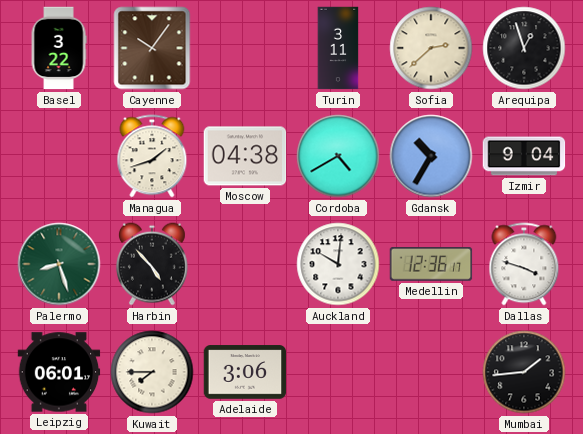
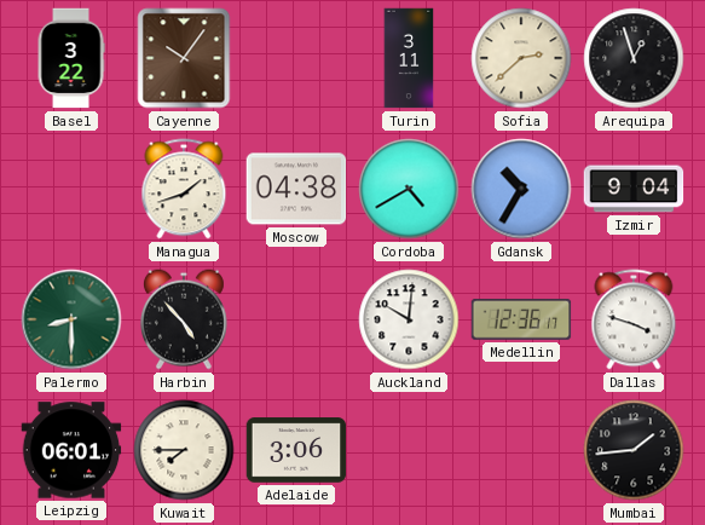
Palermo: 8:27 -> 8:30 (71, 319)
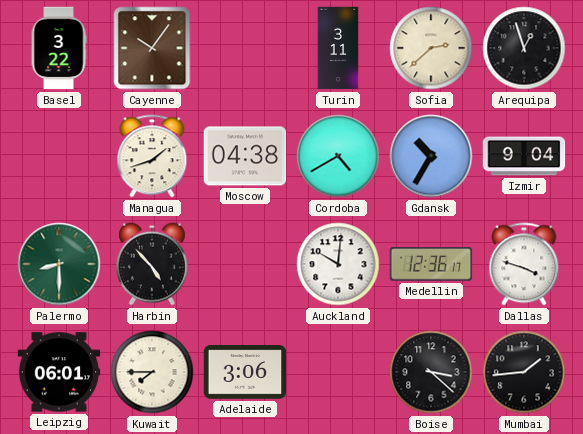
Boise: none -> 3:22 (431, 372)
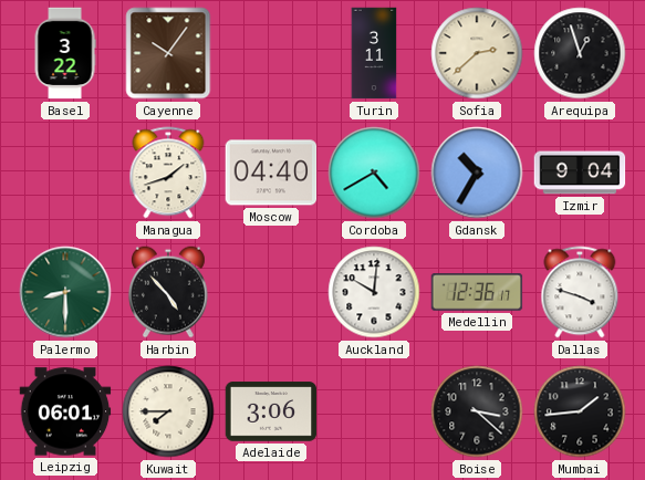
Moscow: 04:38 -> 04:40 (271, 173)
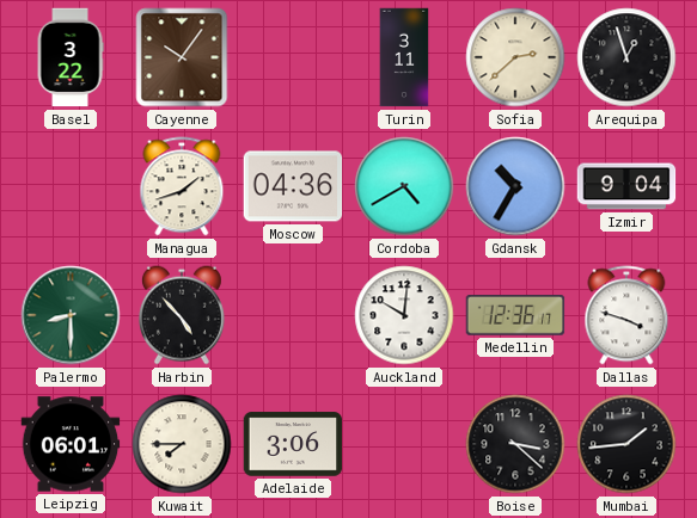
Moscow: 04:40 -> 04:36 (293, 186)
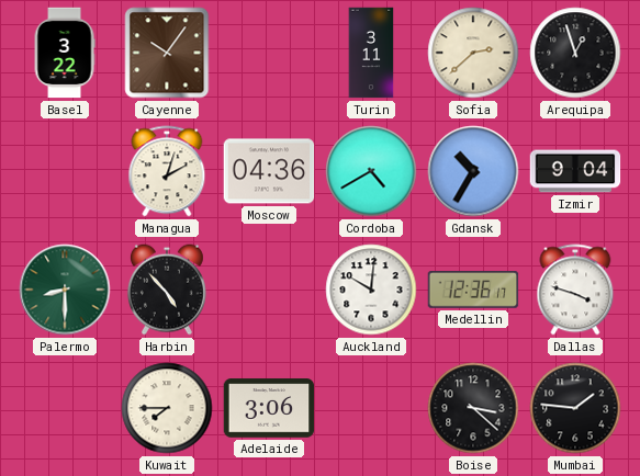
Managua: 1:42 -> 2:03 (167, 171)
Leipzig: 06:01 -> none (71, 444)
Mumbai: 1:44 -> 1:46 (575, 408)
